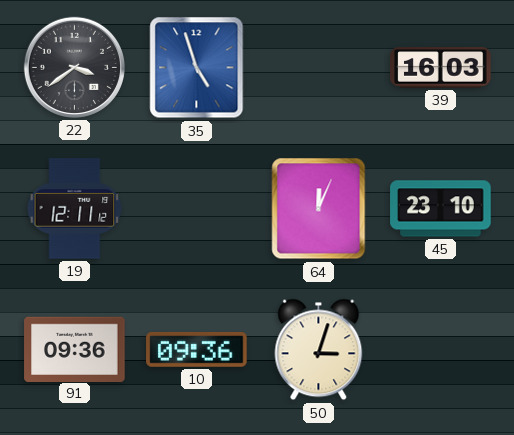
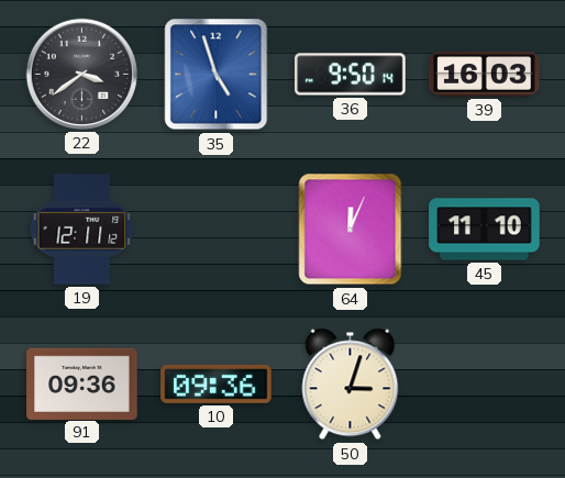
36: none -> 9:50 (351, 75)
45: 23:10 -> 11:10 (485, 230)
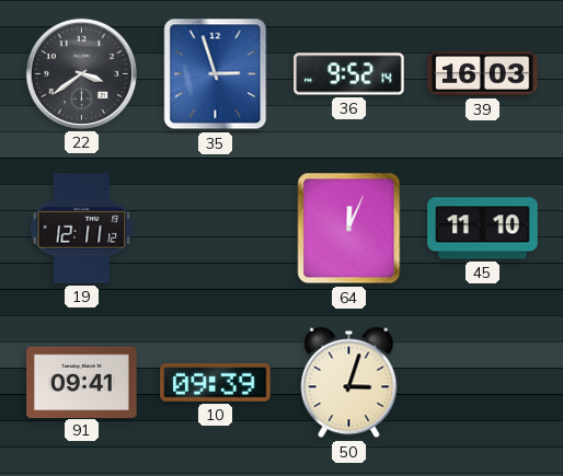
35: 4:57 -> 2:57 (216, 74)
36: 9:50 -> 9:52 (349, 74)
91: 09:36 -> 09:41 (82, 382)
10: 09:36 -> 09:39 (216, 383)
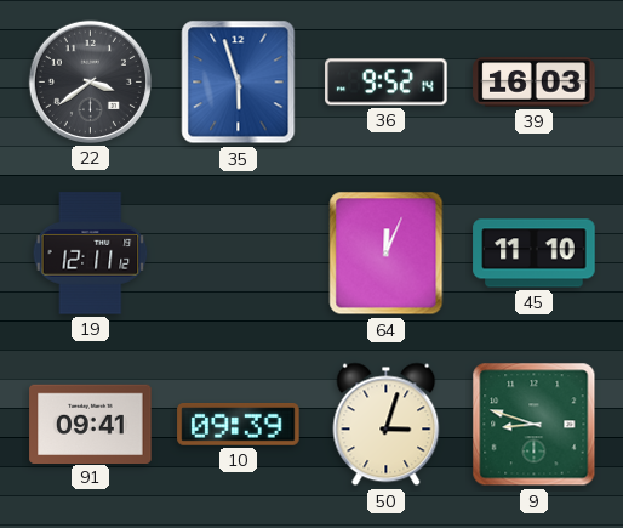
35: 2:57 -> 5:57 (239, 83)
9: none -> 8:48 (535, 425)
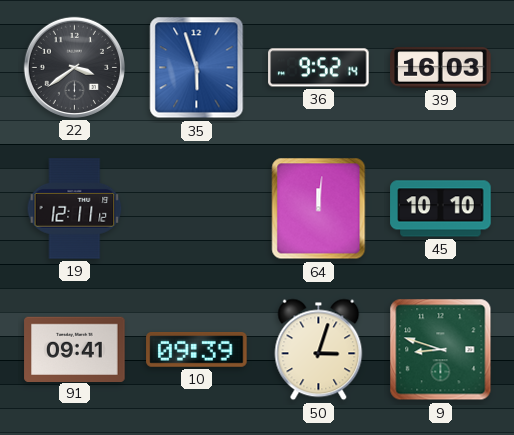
64: 12:04 -> 12:01 (319, 209)
45: 11:10 -> 10:10 (441, 209)
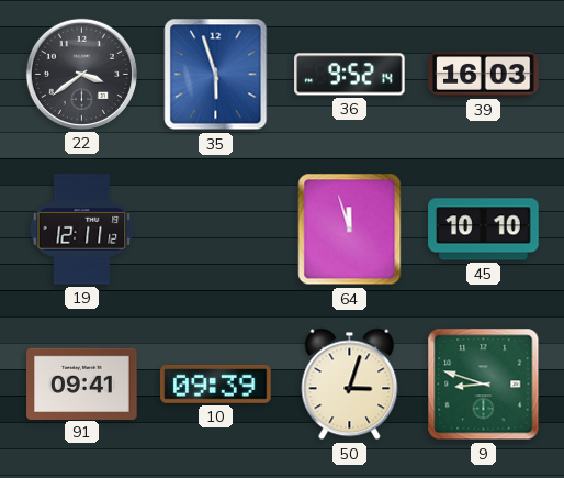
64: 12:01 -> 11:57 (350, 230)
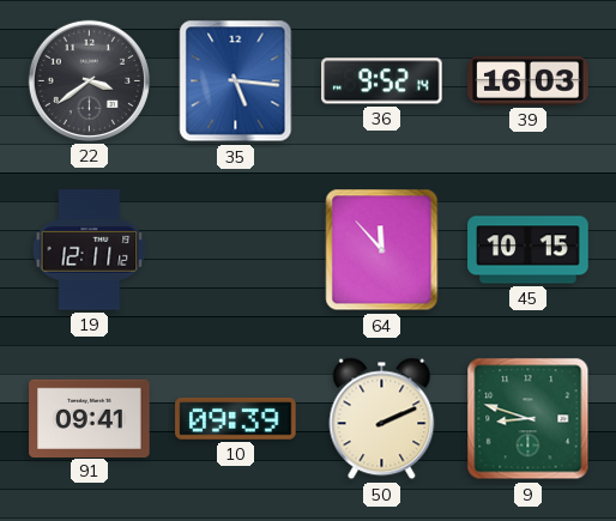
35: 5:57 -> 5:16 (236, 81)
64: 11:57 -> 11:53 (382, 250)
45: 10:10 -> 10:15 (529, 250)
50: 3:03 -> 2:11 (382, 419)
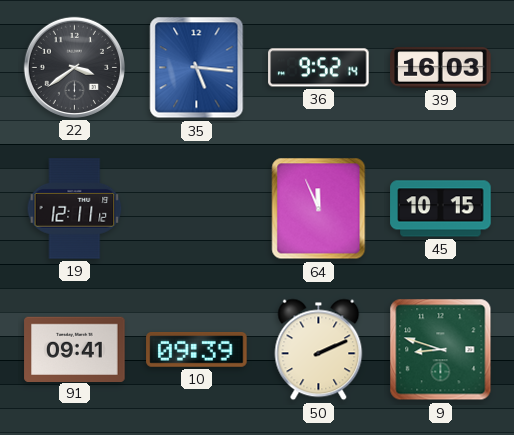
64: 11:53 -> 11:56 (319, 209)
